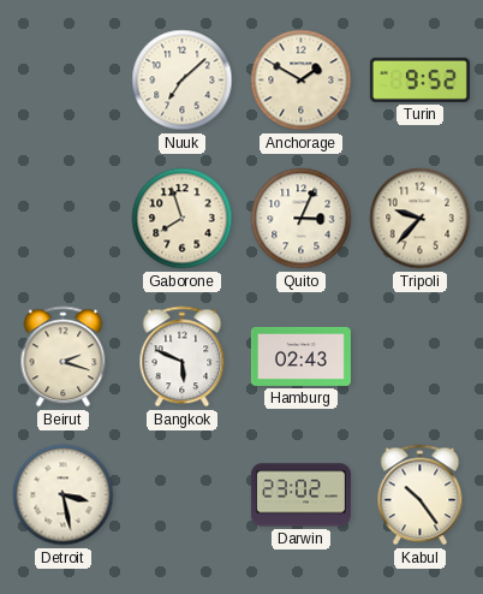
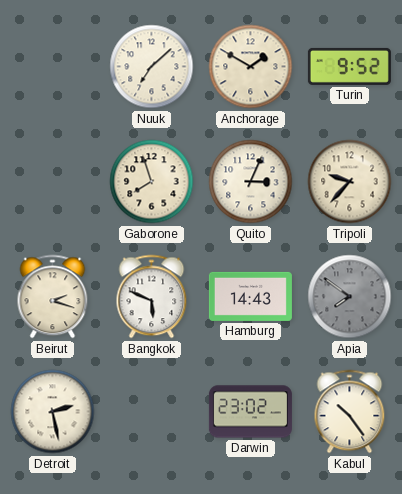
Hamburg: 02:43 -> 14:43 (250, 296)
Apia: none -> 7:51 (350, 297)
Detroit: 3:28 -> 2:28 (53, 412)
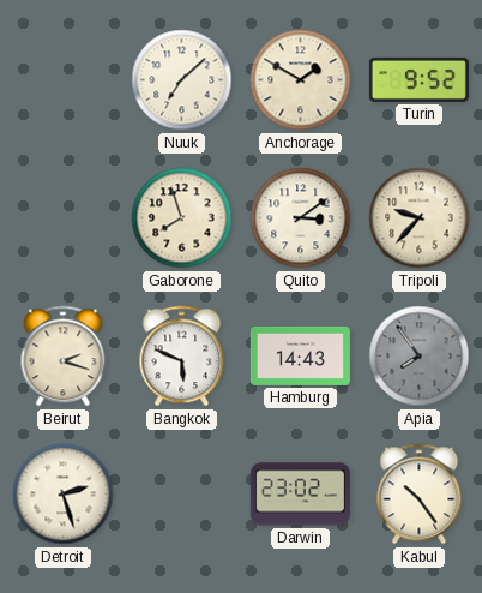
Quito: 3:04 -> 3:09 (301, 218)
Apia: 7:51 -> 7:54 (420, 357)
Detroit: 2:28 -> 2:27 (64, 495)
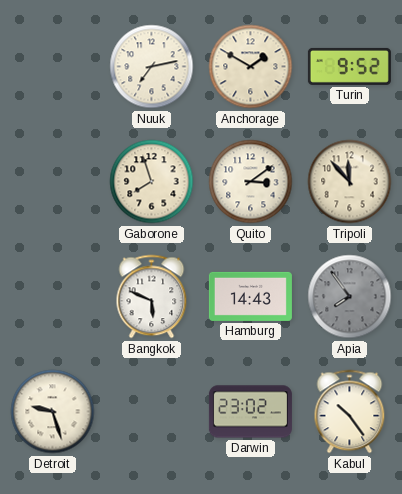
Nuuk: 7:08 -> 7:13 (152, 67)
Tripoli: 9:37 -> 11:53 (350, 182)
Beirut: 2:18 -> none (64, 357)
Detroit: 2:27 -> 9:27 (53, 412)
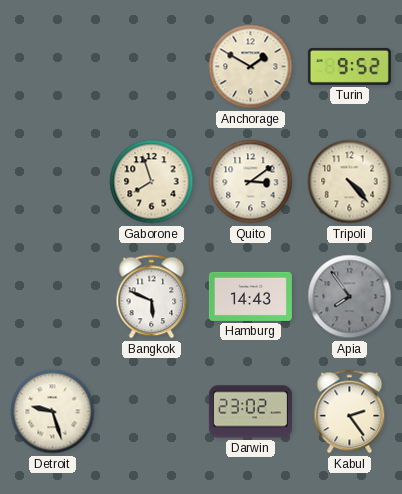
Nuuk: 7:13 -> none (152, 67)
Tripoli: 11:53 -> 4:23 (350, 182)
Kabul: 10:24 -> 2:24 (350, 412)
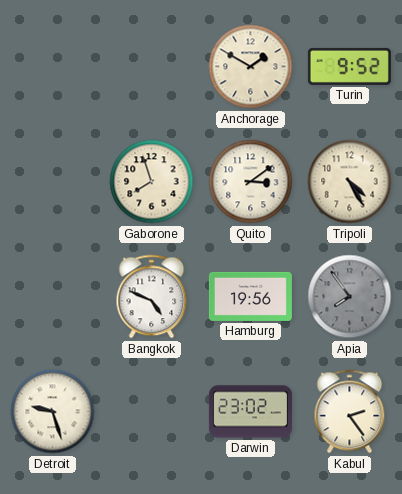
Tripoli: 4:23 -> 4:25 (350, 182)
Bangkok: 5:49 -> 4:49 (152, 297)
Hamburg: 14:43 -> 19:56 (250, 296)
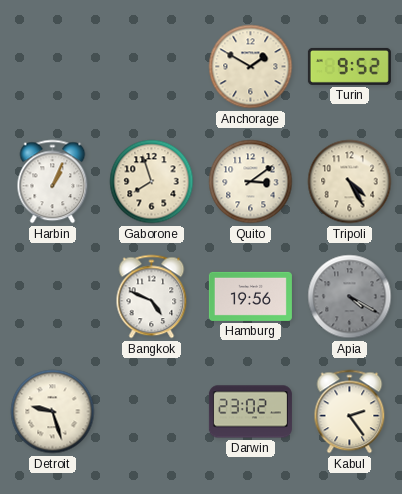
Harbin: none -> 1:04 (53, 182)
Apia: 7:54 -> 4:20 (350, 297)
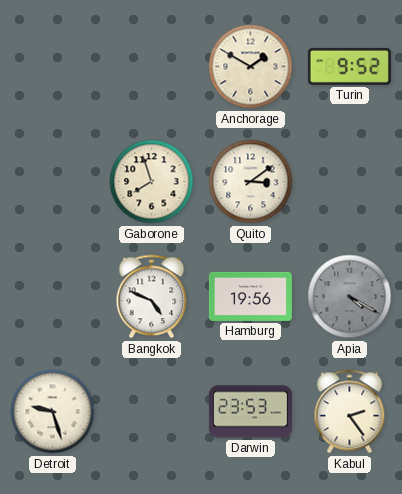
Harbin: 1:04 -> none (53, 182)
Tripoli: 4:25 -> none (350, 182)
Darwin: 23:02 -> 23:53 (250, 412)
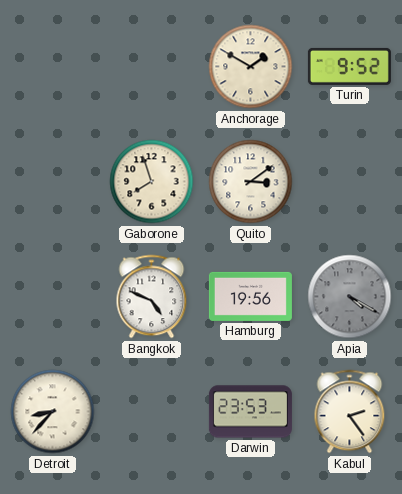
Detroit: 9:27 -> 8:37 (53, 412)
